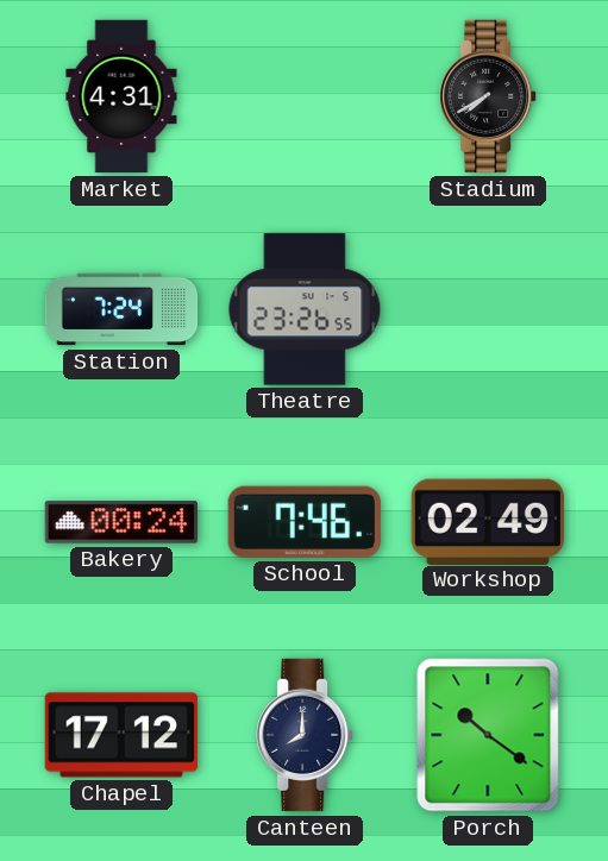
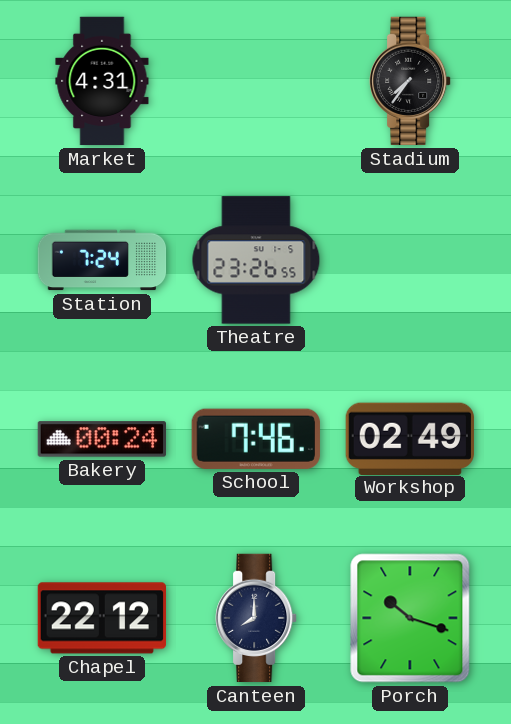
Stadium: 7:40 -> 7:36 (410, 81)
Chapel: 17:12 -> 22:12 (101, 618)
Porch: 10:21 -> 10:18 (410, 618)
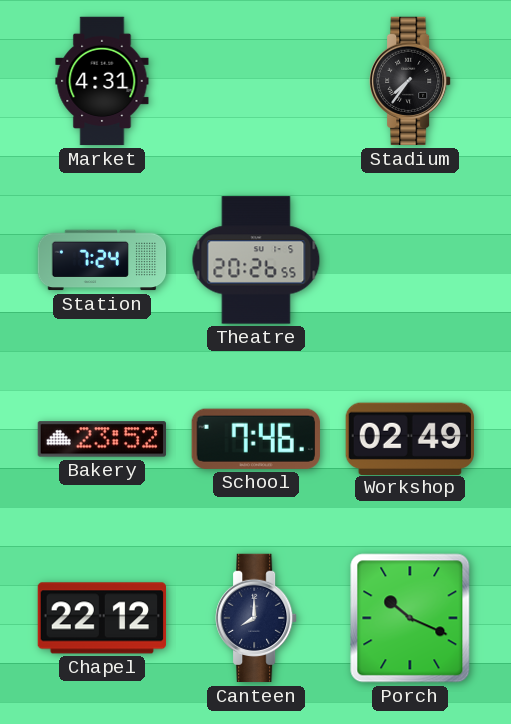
Theatre: 23:26 -> 20:26 (256, 260)
Bakery: 00:24 -> 23:52 (101, 439)
Porch: 10:18 -> 10:19 (410, 618)
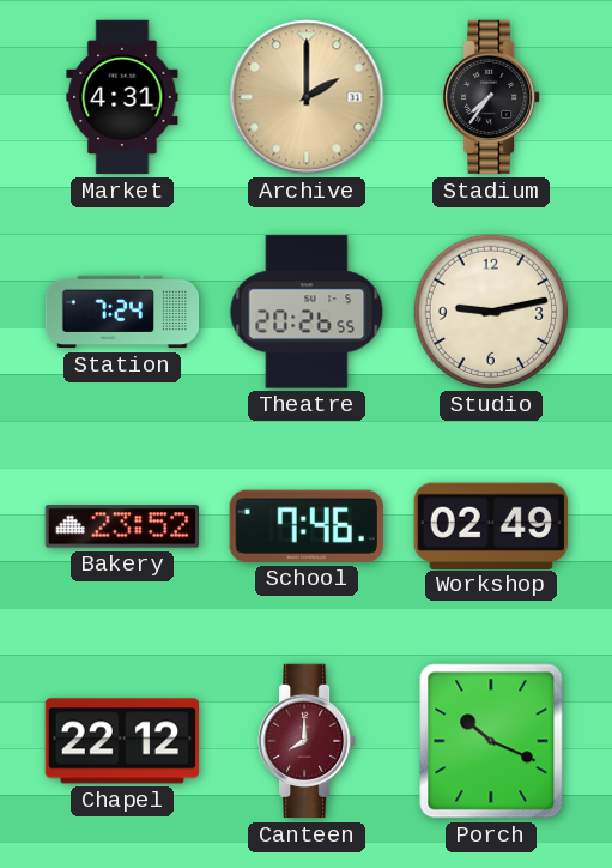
Archive: none -> 2:00 (307, 97)
Studio: none -> 9:13 (490, 311)
Canteen dial: navy -> burgundy (307, 741)
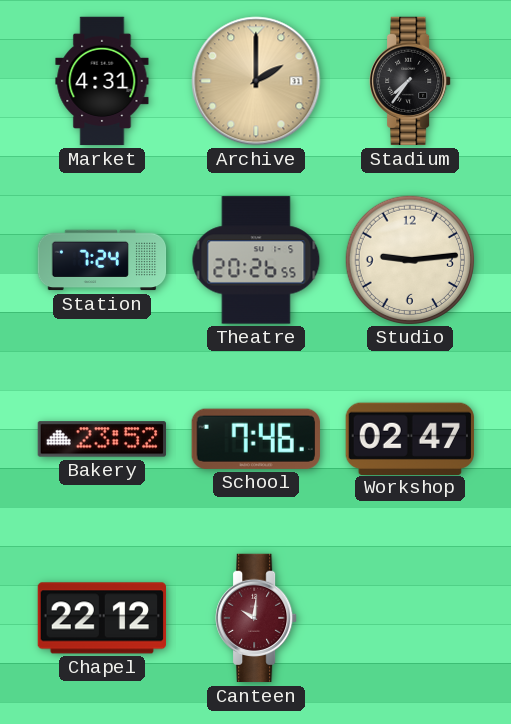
Studio: 9:13 -> 9:14 (409, 259)
Workshop: 02:49 -> 02:47 (410, 438)
Canteen: 8:00 -> 10:01 (256, 618)
Porch: 10:19 -> none (491, 741)
